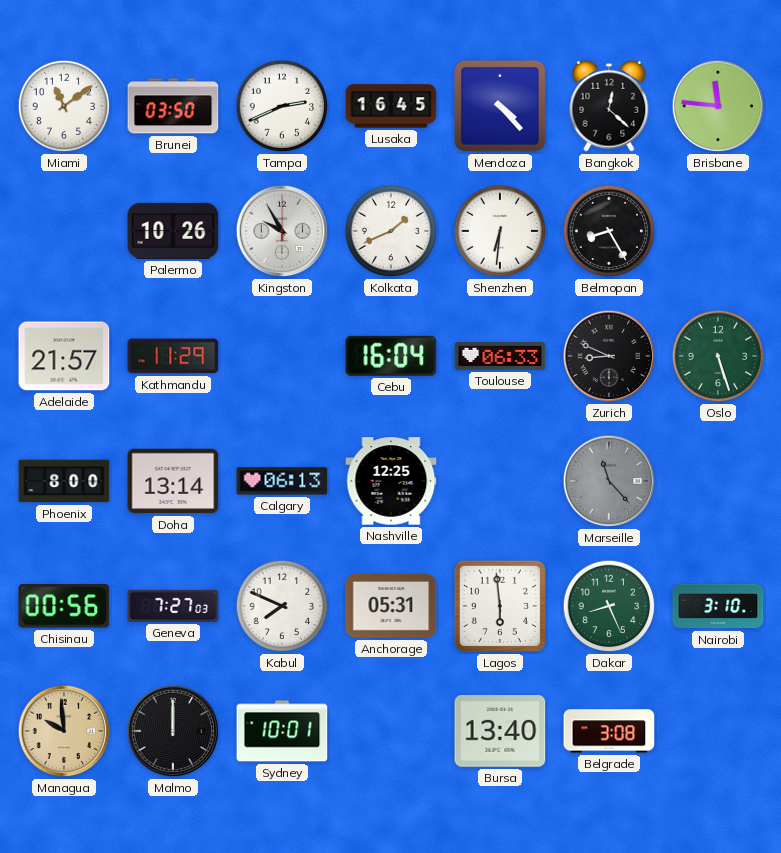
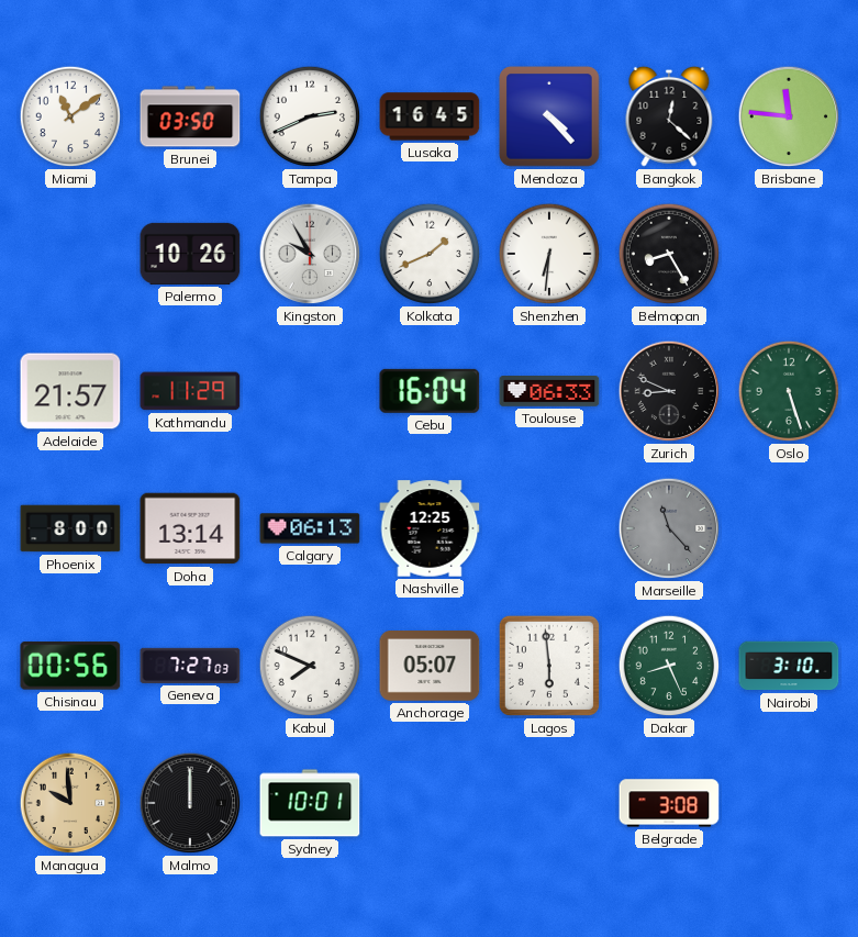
Anchorage: 05:31 -> 05:07 (430, 667)
Bursa: 13:40 -> none (500, 732)
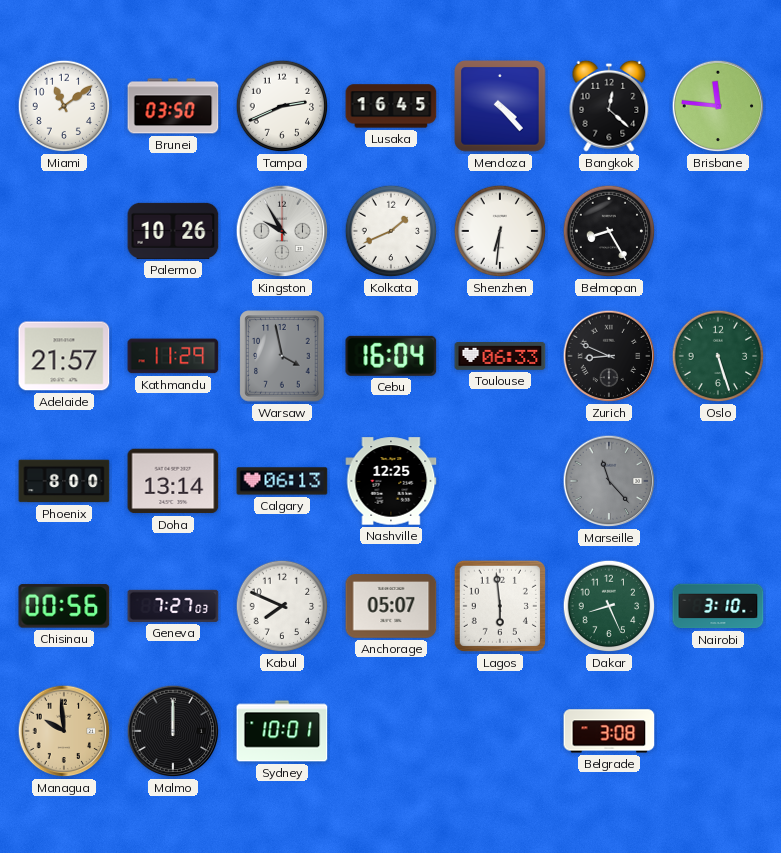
Warsaw: none -> 3:58 (282, 356)
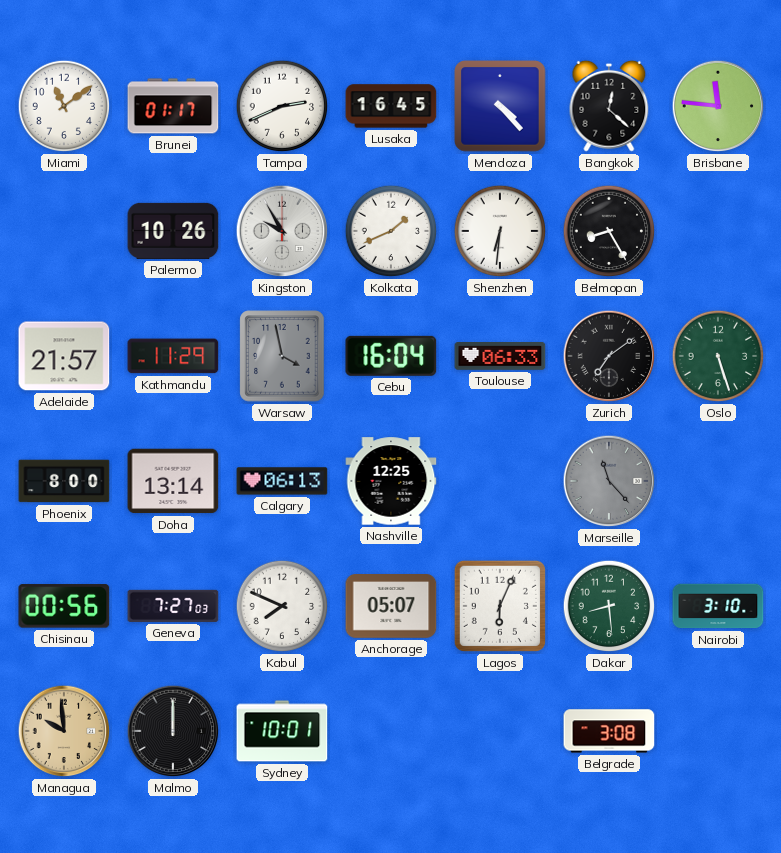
Brunei: 03:50 -> 01:17 (173, 106)
Zurich: 8:49 -> 7:09 (609, 356)
Lagos: 5:59 -> 6:04 (500, 606)
Dakar: 8:26 -> 8:29 (609, 606)
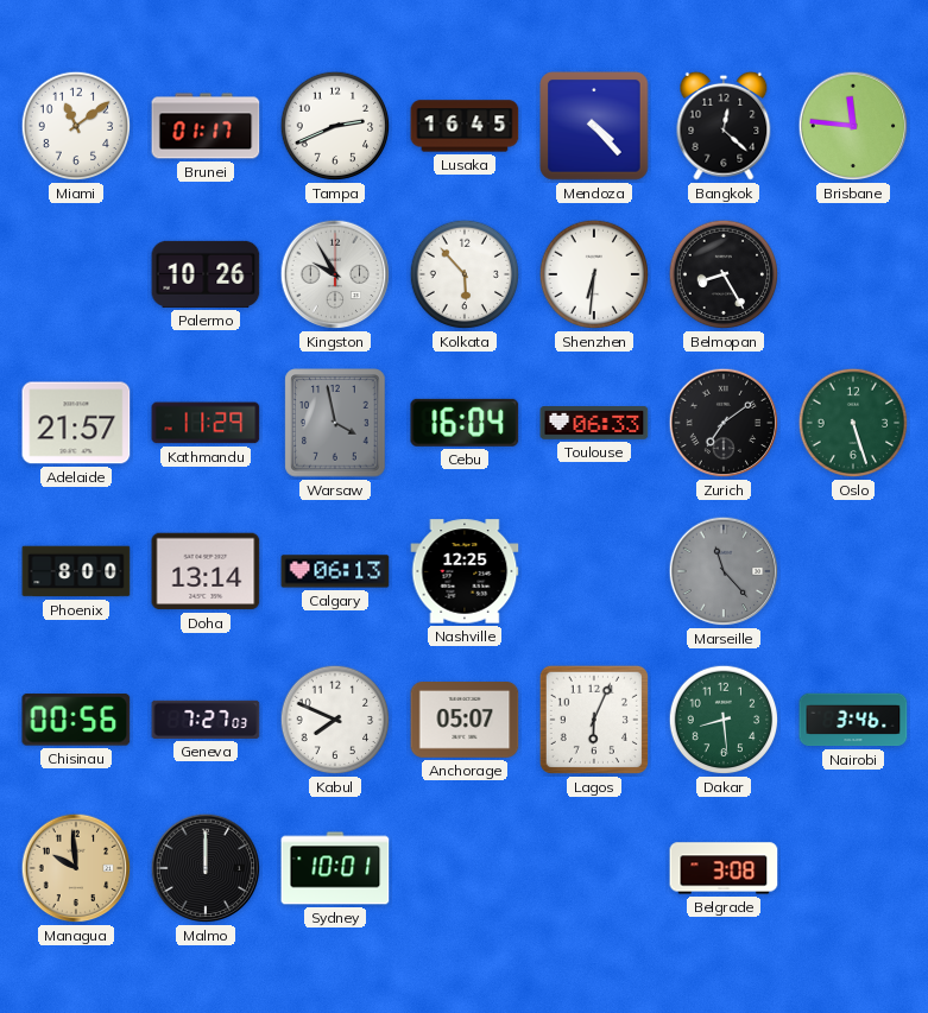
Kolkata: 1:41 -> 5:53 (465, 274)
Nairobi: 3:10 -> 3:46 (853, 720)
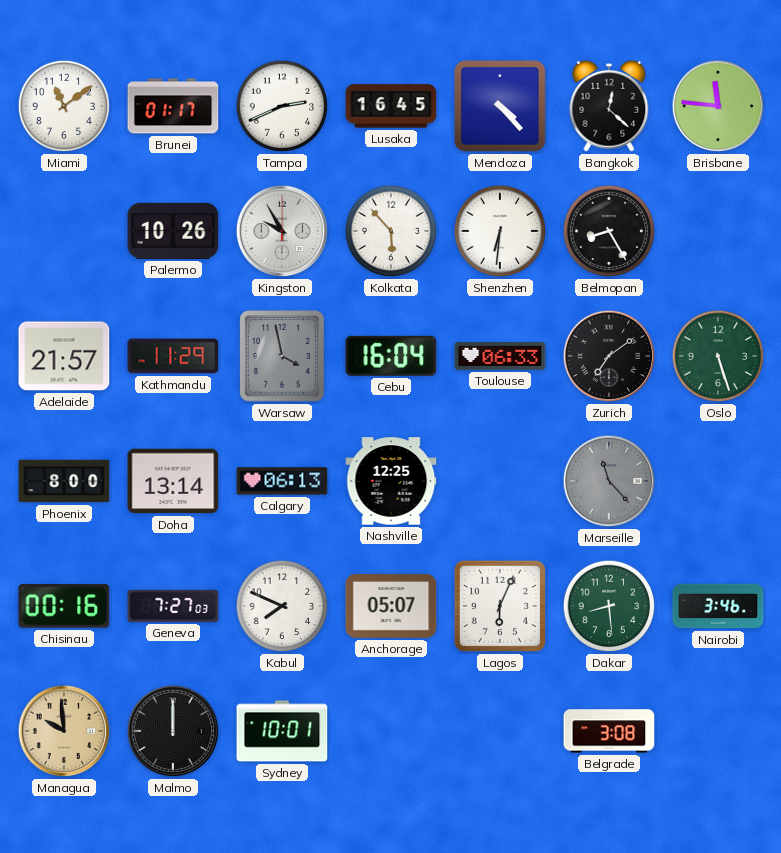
Chisinau: 00:56 -> 00:16 (64, 606)
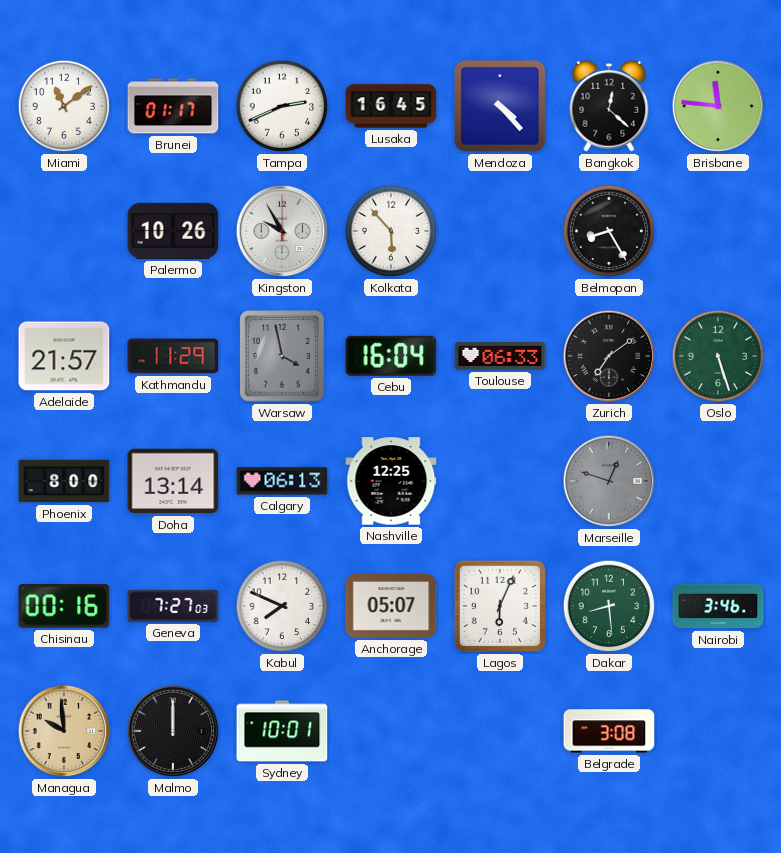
Shenzhen: 6:31 -> none (500, 231)
Marseille: 11:23 -> 12:48 (609, 481)
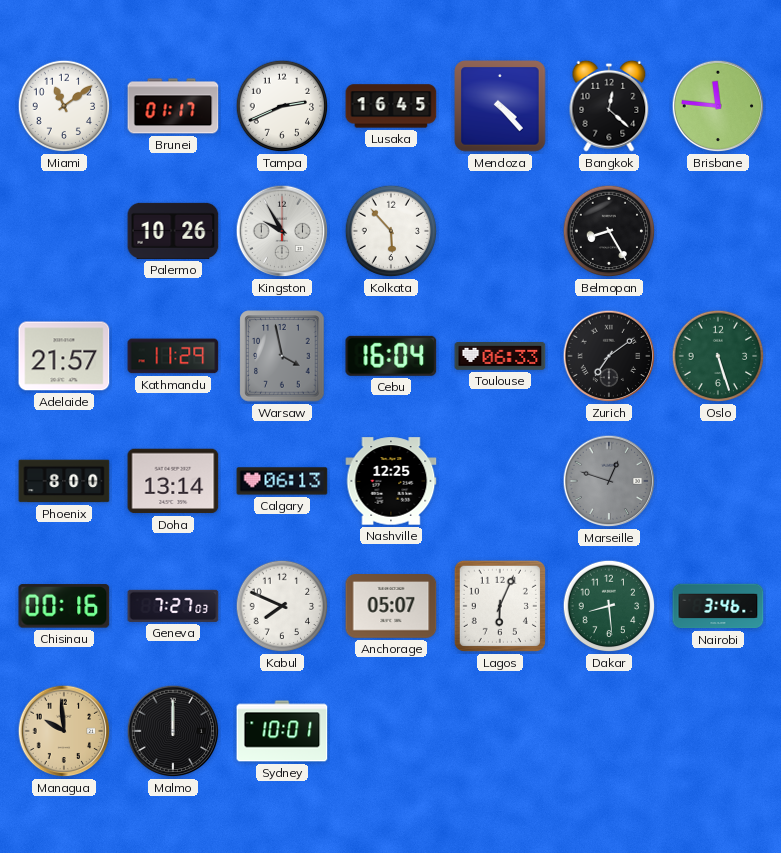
Belgrade: 3:08 -> none (609, 731)
